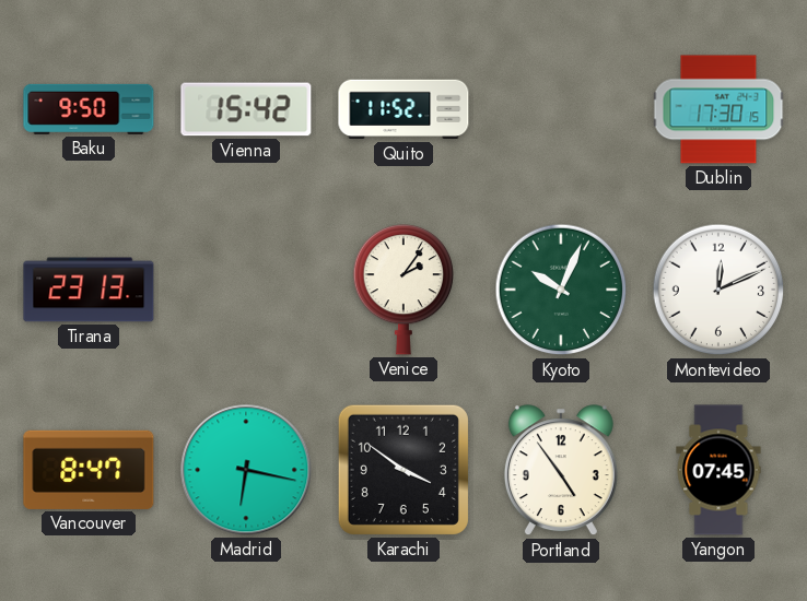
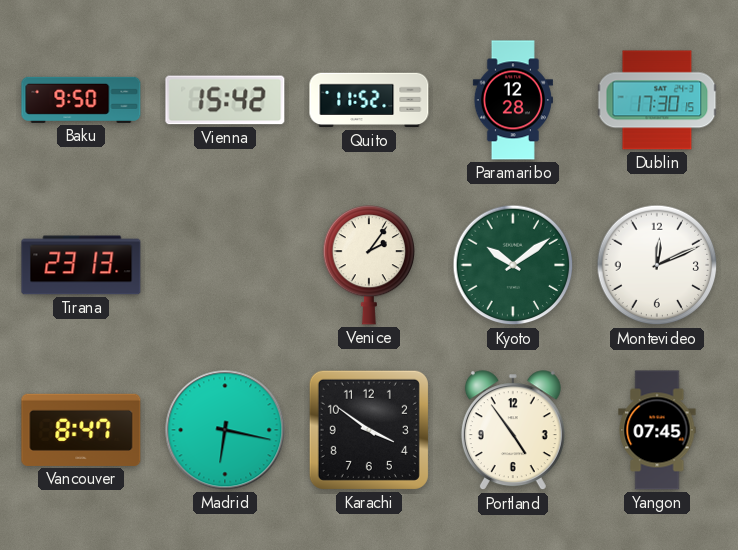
Paramaribo: none -> 12:28 (513, 100)
Kyoto: 10:04 -> 10:09 (513, 265)
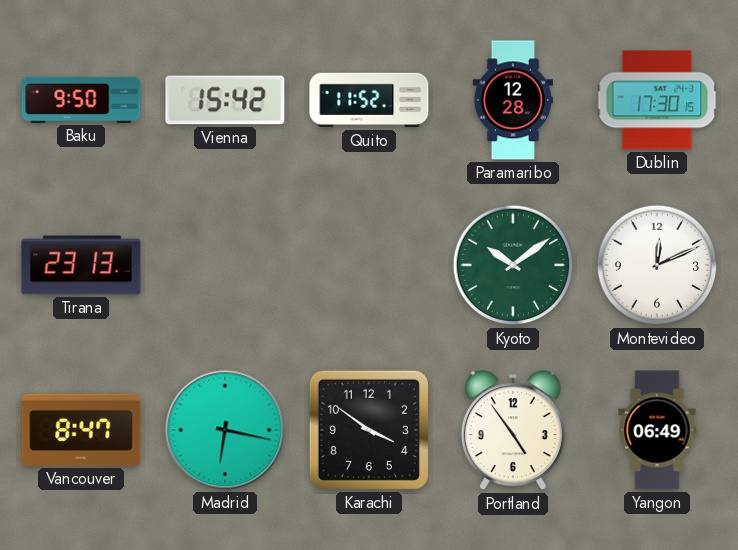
Venice: 2:06 -> none (369, 266)
Yangon: 07:45 -> 06:49 (657, 430)
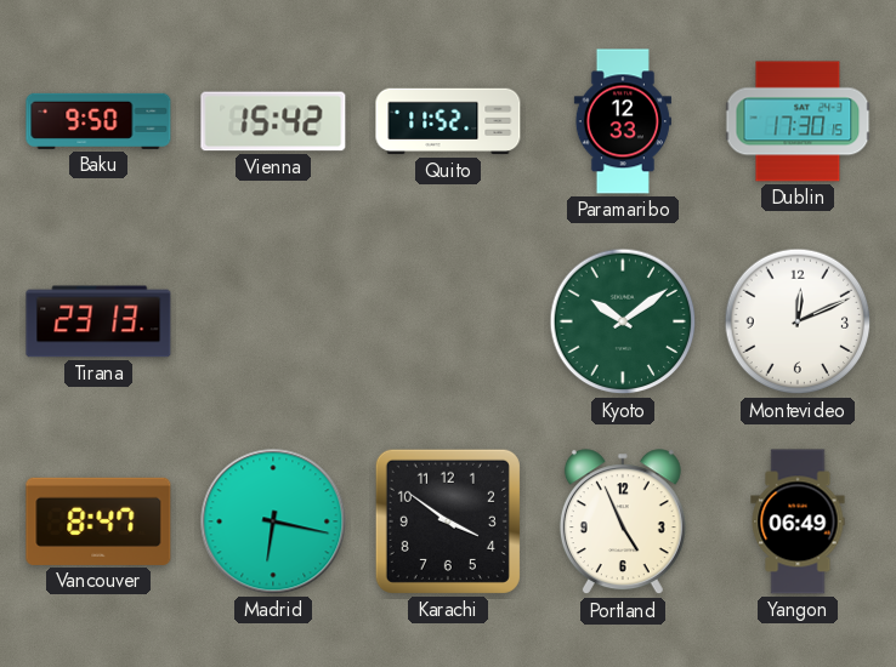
Paramaribo: 12:28 -> 12:33 (623, 121)
Portland: 4:54 -> 4:56 (623, 523)
